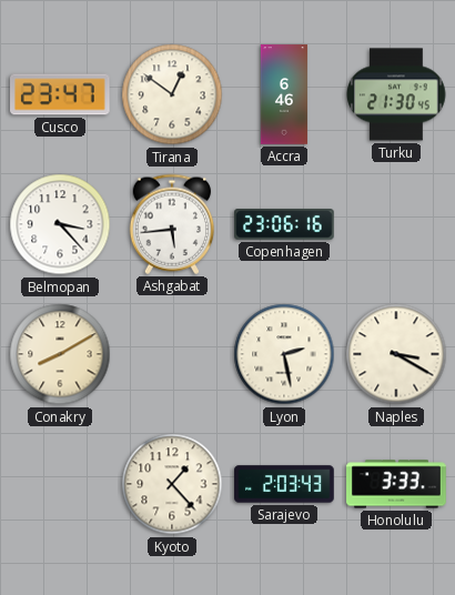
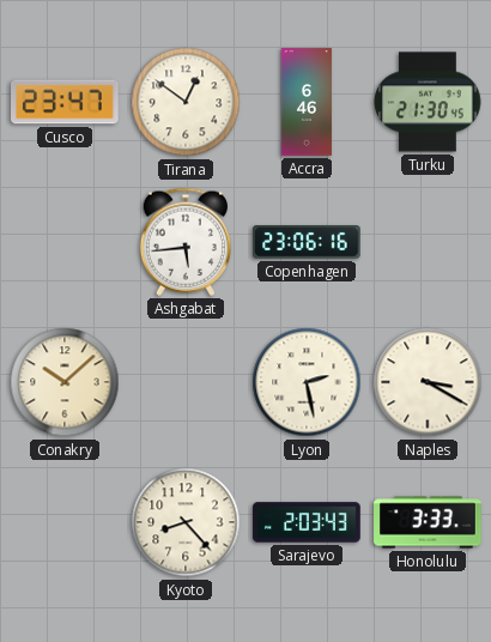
Belmopan: 3:23 -> none (60, 224)
Conakry: 8:10 -> 10:08 (65, 382)
Kyoto: 1:23 -> 8:23 (186, 522)
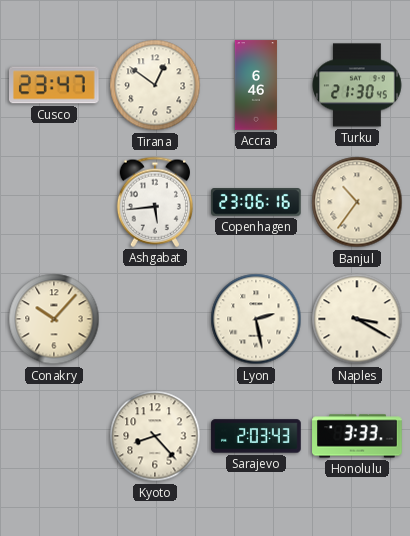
Banjul: none -> 10:36 (357, 202)
Conakry: 10:08 -> 10:07 (54, 319)
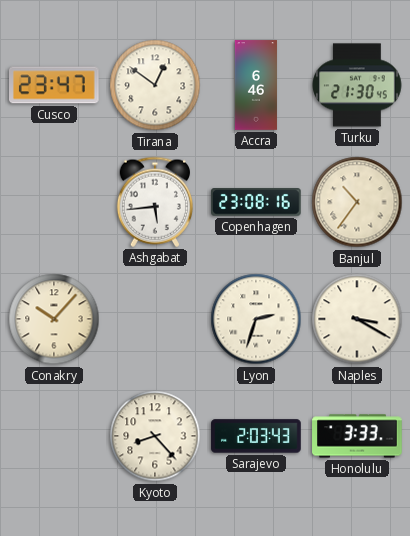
Copenhagen: 23:06 -> 23:08 (257, 202)
Lyon: 2:28 -> 2:33 (256, 319)
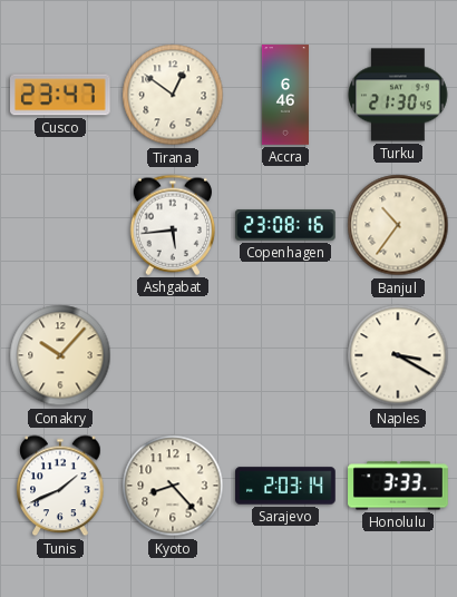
Lyon: 2:33 -> none (256, 319)
Tunis: none -> 1:41 (60, 486)
Sarajevo: 2:03:43 -> 2:03:14 (285, 486)
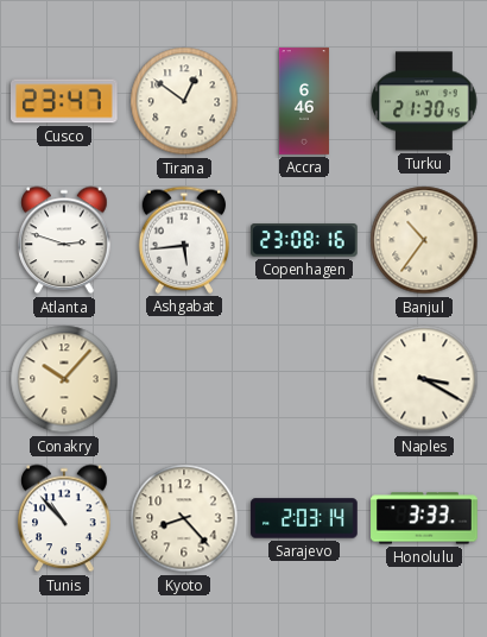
Atlanta: none -> 2:48 (64, 240)
Tunis: 1:41 -> 10:53 (64, 518)
